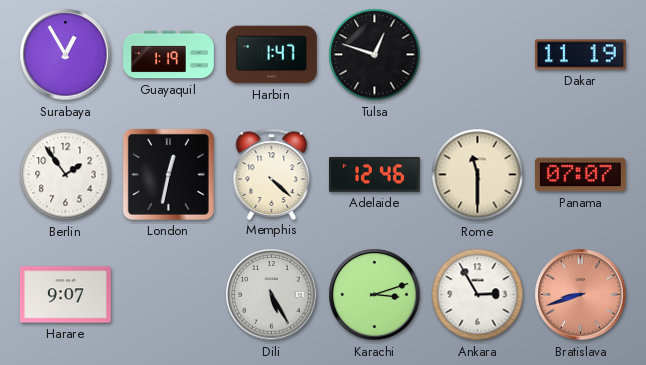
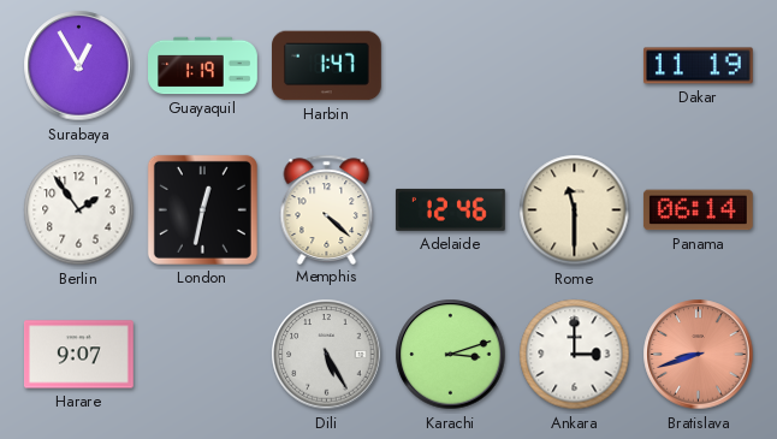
Tulsa: 12:48 -> none (375, 55)
Panama: 07:07 -> 06:14 (698, 210)
Ankara: 2:55 -> 3:00 (575, 355)
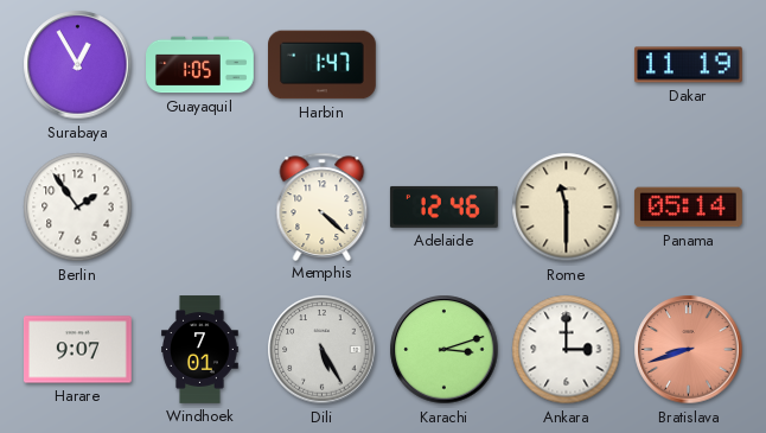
Guayaquil: 1:19 -> 1:05 (200, 65)
London: 12:32 -> none (202, 209)
Panama: 06:14 -> 05:14 (688, 208)
Windhoek: none -> 7:01 (200, 350)
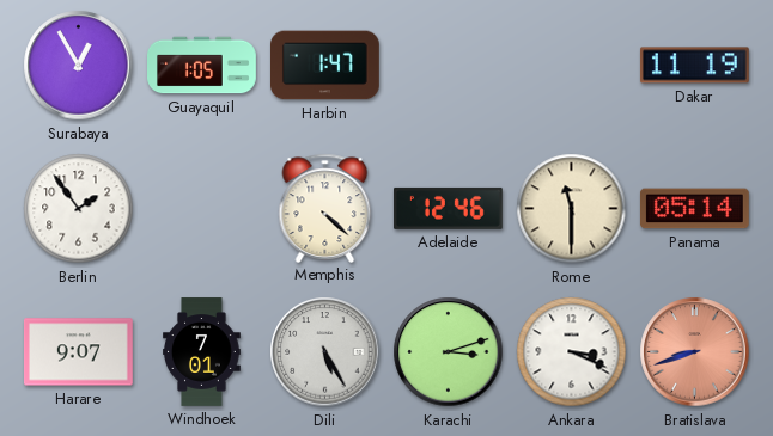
Ankara: 3:00 -> 3:19 (572, 352)
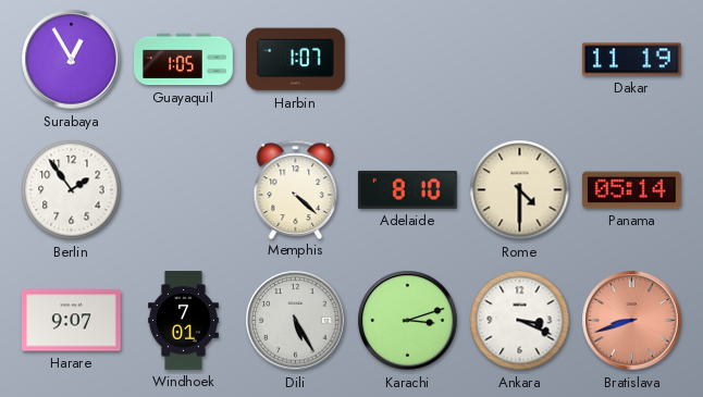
Harbin: 1:47 -> 1:07 (296, 60)
Adelaide: 12:46 -> 8:10 (407, 189)
Rome: 11:30 -> 4:30 (520, 190)
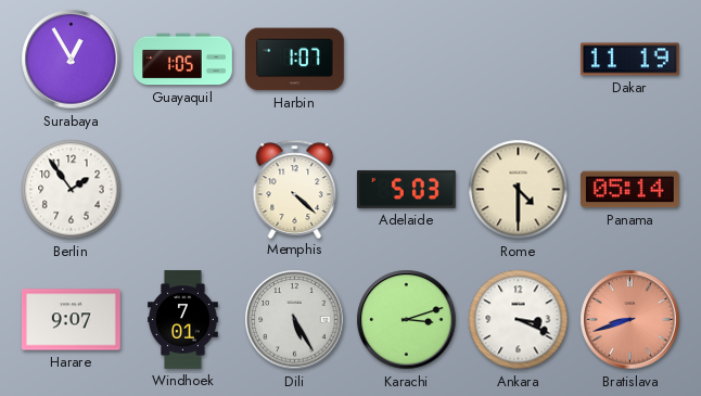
Adelaide: 8:10 -> 5:03 (406, 189)
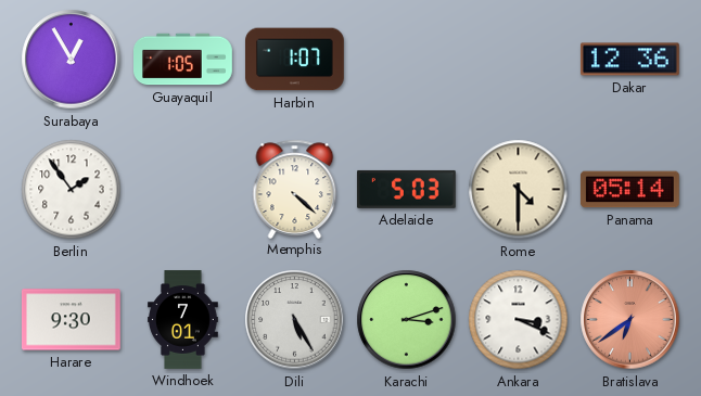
Dakar: 11:19 -> 12:36 (629, 60)
Harare: 9:07 -> 9:30 (72, 320)
Bratislava: 8:42 -> 6:39 (630, 320)
